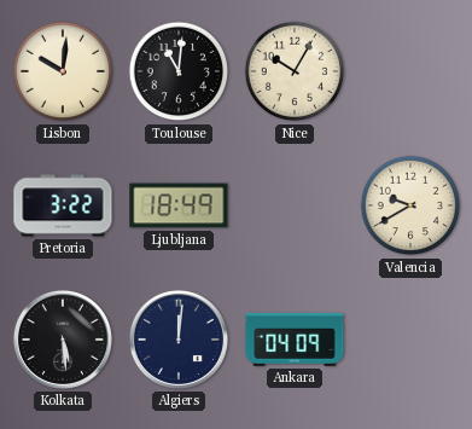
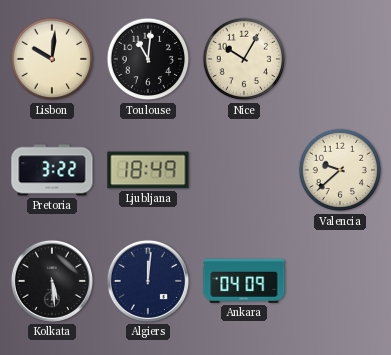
Valencia: 9:40 -> 9:38 (340, 170)
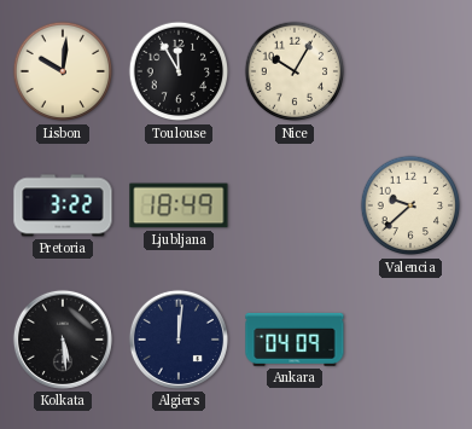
Toulouse: 11:01 -> 11:55 (179, 71)
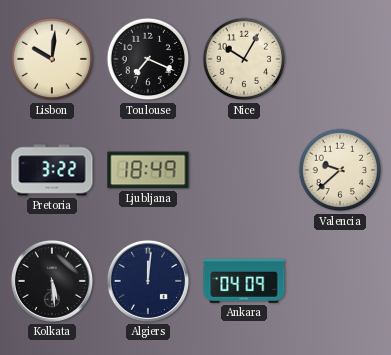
Toulouse: 11:55 -> 7:19 (148, 59)
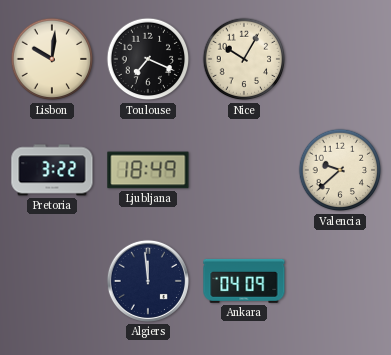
Kolkata: 5:29 -> none (52, 281)
Algiers: 12:01 -> 11:59 (148, 281)
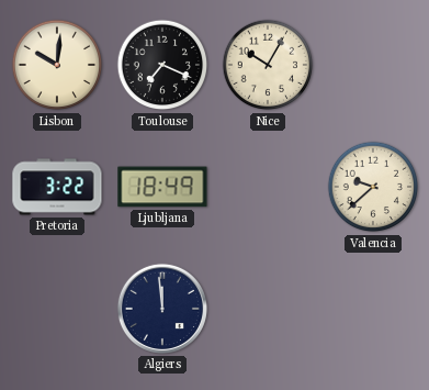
Ankara: 04:09 -> none (244, 281)
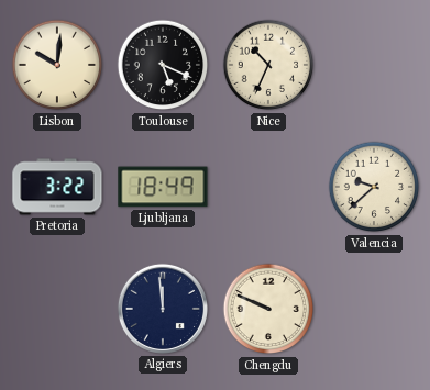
Toulouse: 7:19 -> 5:19 (163, 65)
Nice: 10:05 -> 10:34 (268, 65)
Chengdu: none -> 9:49 (268, 309)
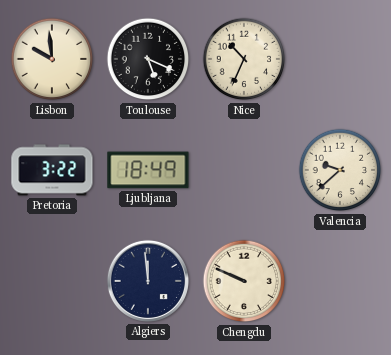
Lisbon: 10:01 -> 9:59 (52, 59)
